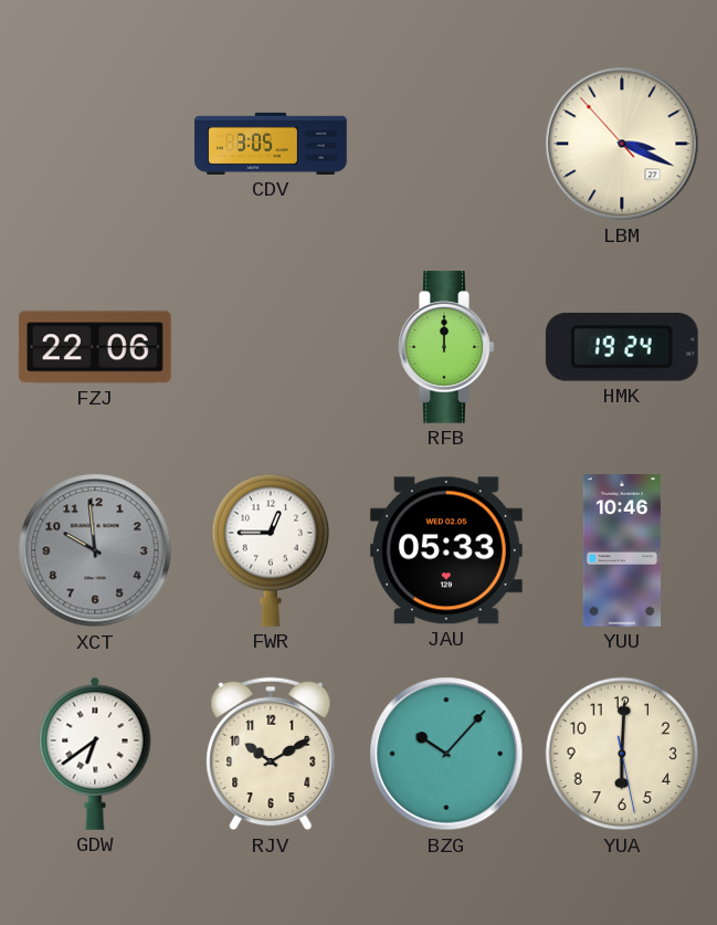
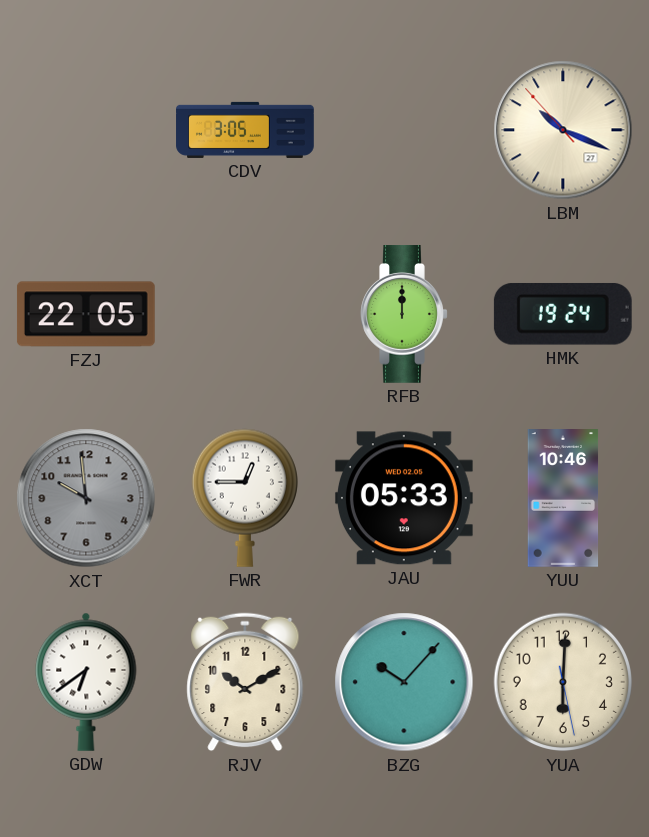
LBM: 3:18 -> 10:18 (563, 130)
FZJ: 22:06 -> 22:05 (86, 314)
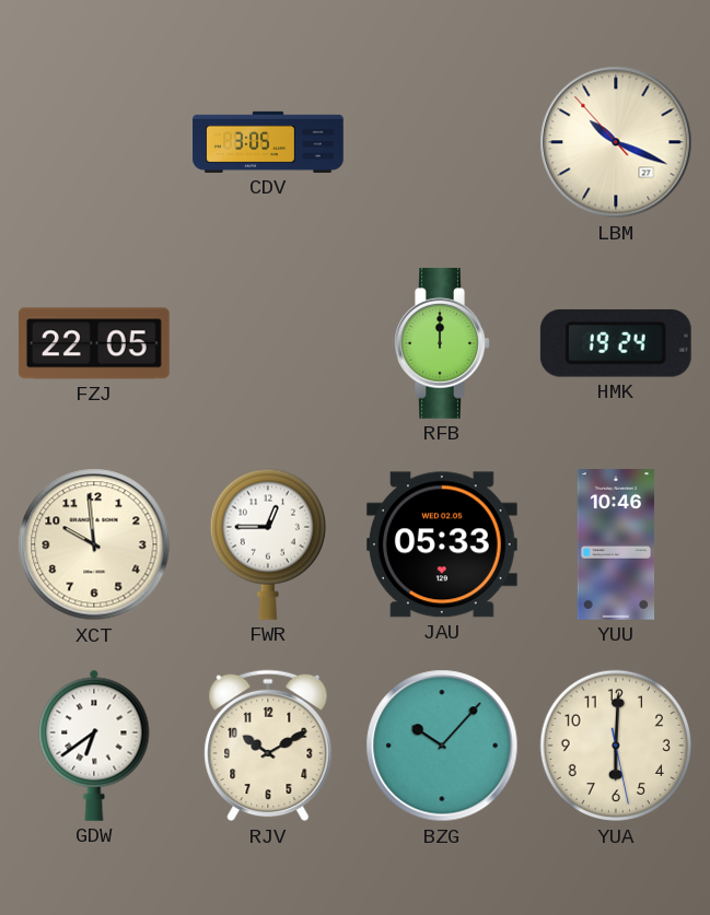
XCT dial: grey -> cream (94, 544)
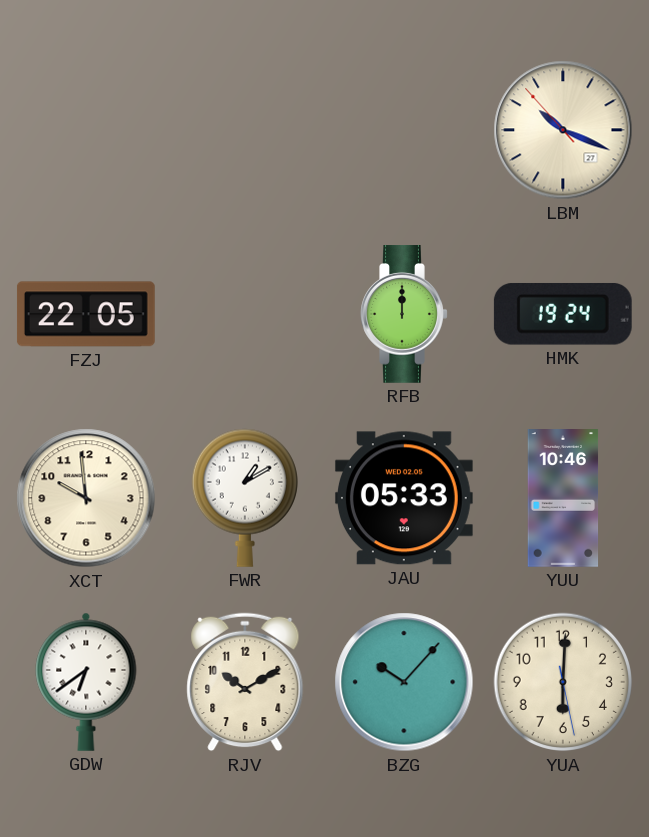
CDV: 3:05 -> none (268, 142)
FWR: 12:45 -> 1:10 (245, 498)
